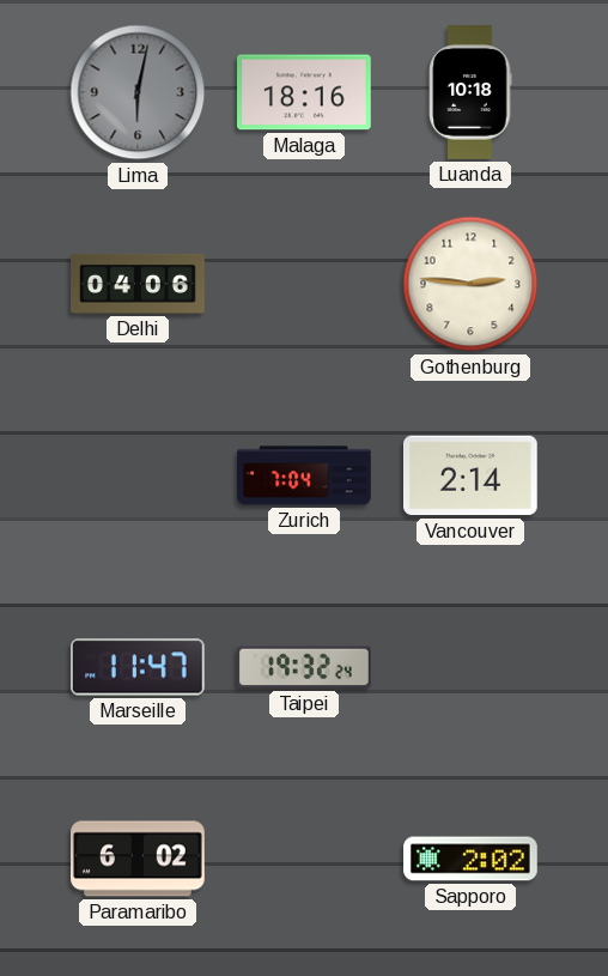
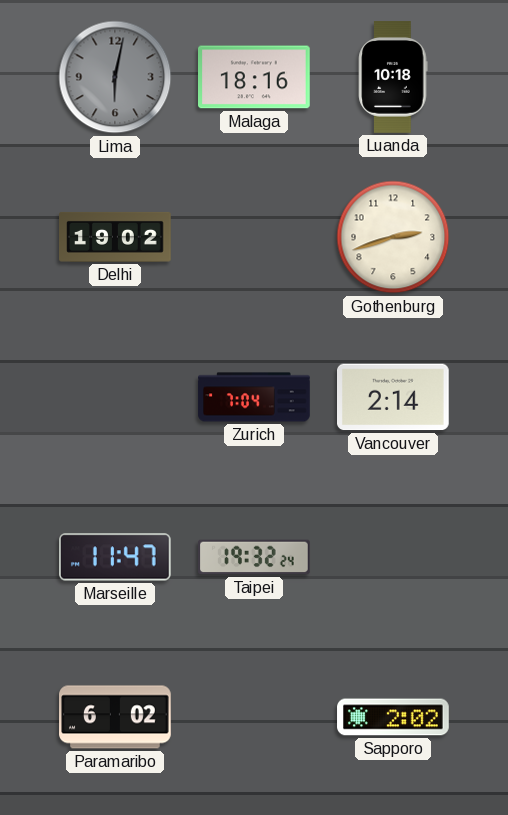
Delhi: 04:06 -> 19:02 (115, 237)
Gothenburg: 2:46 -> 2:42 (393, 237)
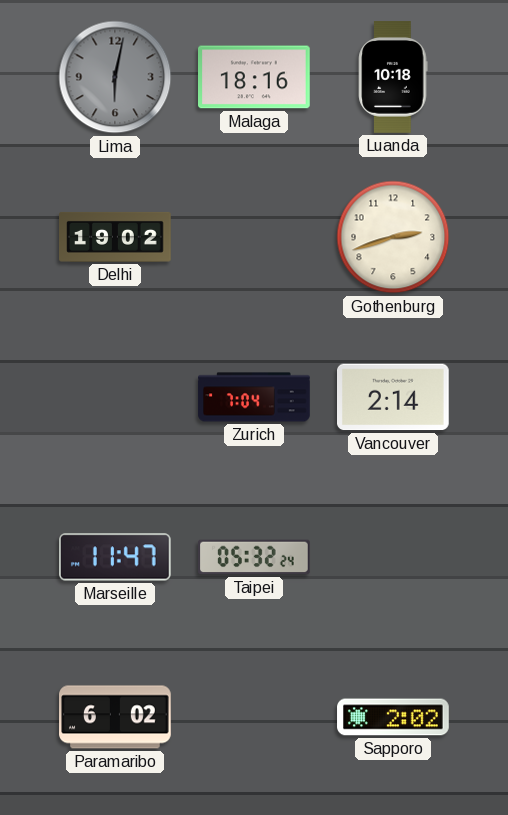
Taipei: 19:32 -> 05:32 (254, 557)
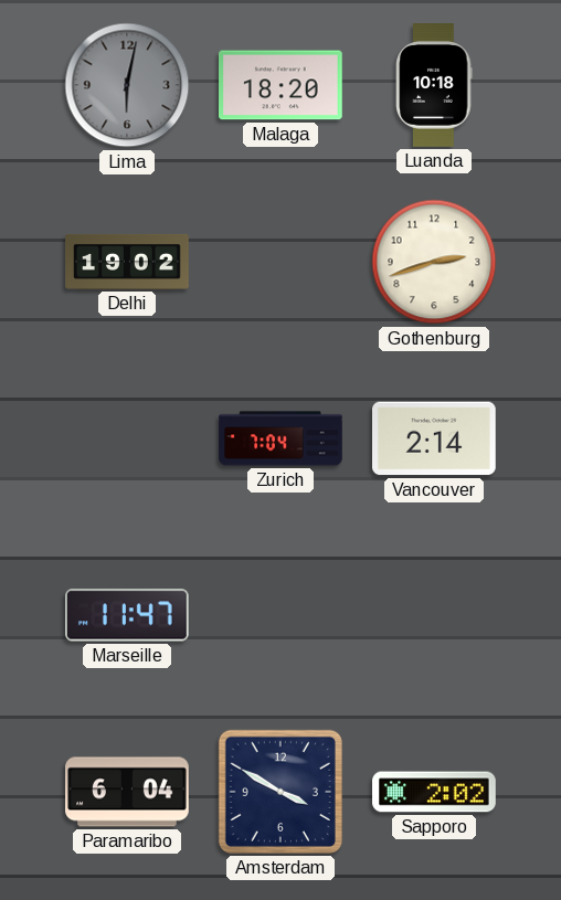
Malaga: 18:16 -> 18:20 (282, 85)
Taipei: 05:32 -> none (254, 557)
Paramaribo: 6:02 -> 6:04 (127, 792)
Amsterdam: none -> 3:50 (280, 792)
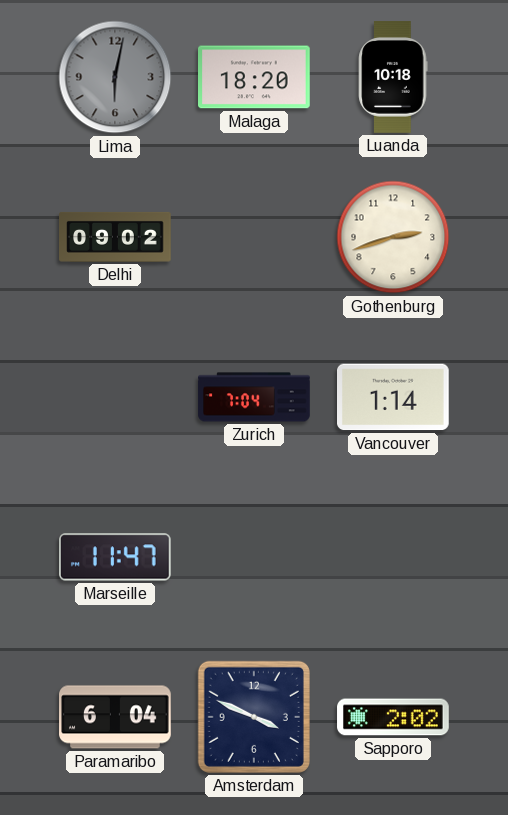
Delhi: 19:02 -> 09:02 (115, 237)
Vancouver: 2:14 -> 1:14 (394, 397)
Amsterdam: 3:50 -> 3:49 (254, 717)
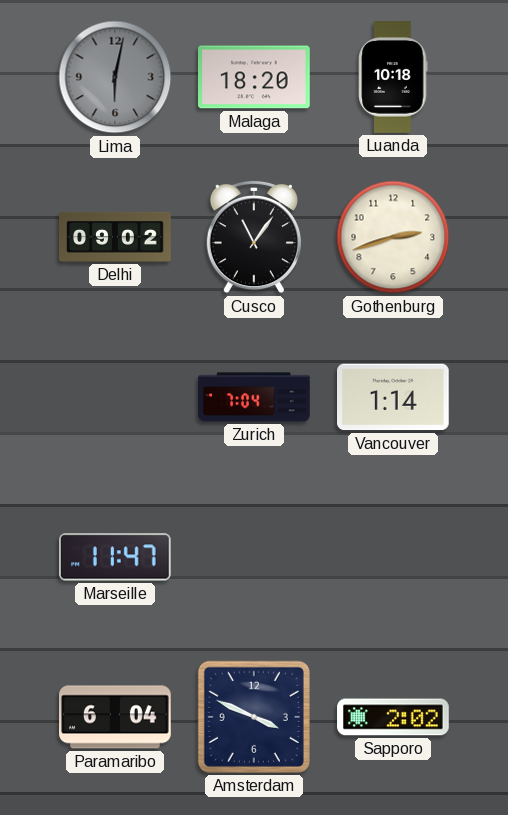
Cusco: none -> 11:06 (254, 237)
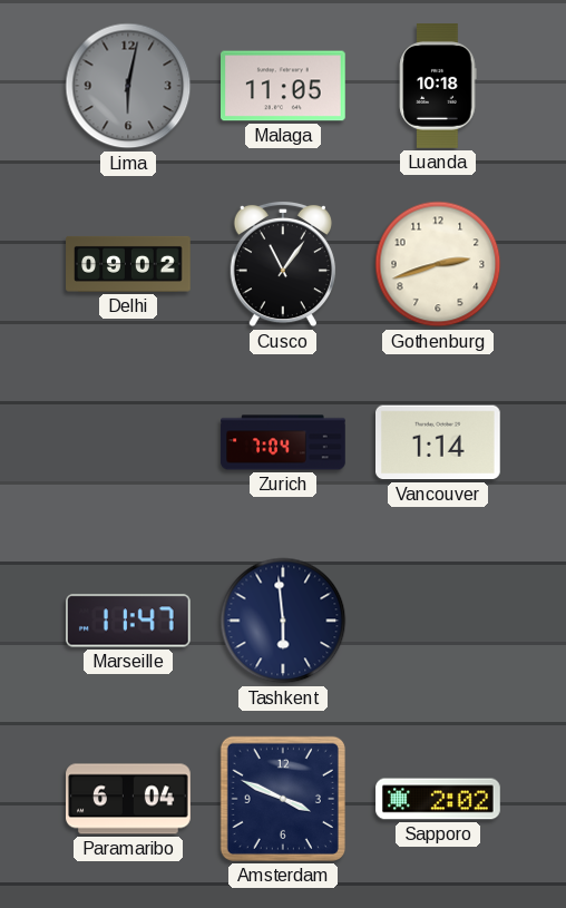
Malaga: 18:20 -> 11:05 (284, 86)
Tashkent: none -> 5:59 (283, 621)
